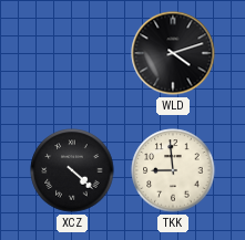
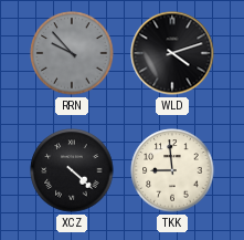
RRN: none -> 9:53 (72, 53)
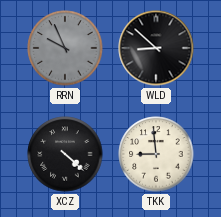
RRN: 9:53 -> 9:56 (65, 48)
WLD: 4:12 -> 8:52 (156, 48)
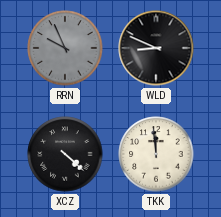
WLD: 8:52 -> 8:49 (156, 48)
TKK: 8:59 -> 11:59 (156, 154)
